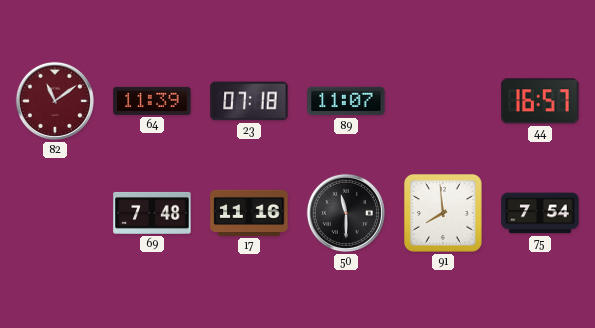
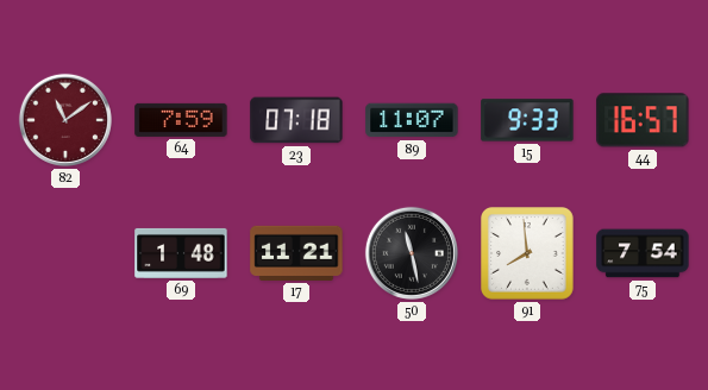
64: 11:39 -> 7:59 (181, 120)
15: none -> 9:33 (527, 120)
69: 7:48 -> 1:48 (181, 253)
17: 11:16 -> 11:21 (296, 253)
50: 11:30 -> 11:28 (412, 253)
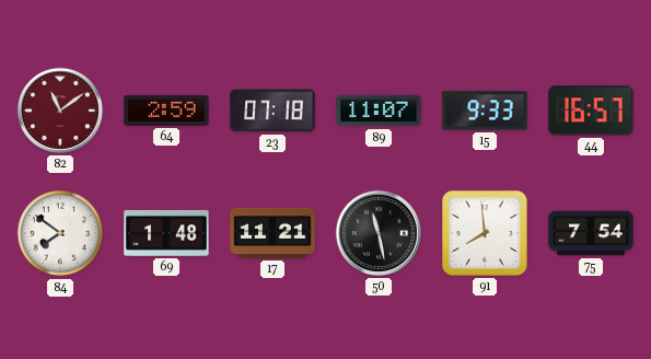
64: 7:59 -> 2:59 (166, 111)
84: none -> 7:51 (60, 233)
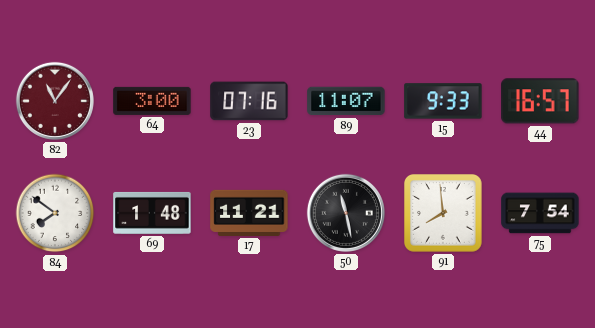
82: 11:09 -> 11:06 (55, 101)
64: 2:59 -> 3:00 (152, 101)
23: 07:18 -> 07:16 (249, 101)
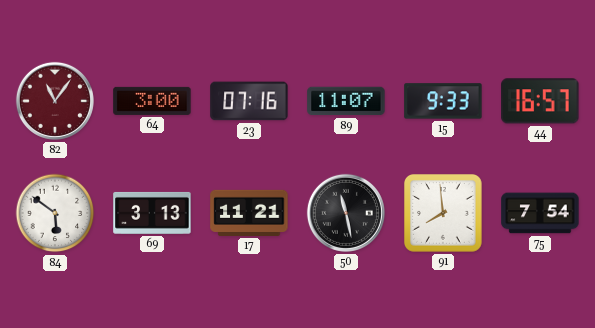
84: 7:51 -> 5:51 (55, 213)
69: 1:48 -> 3:13 (152, 213)
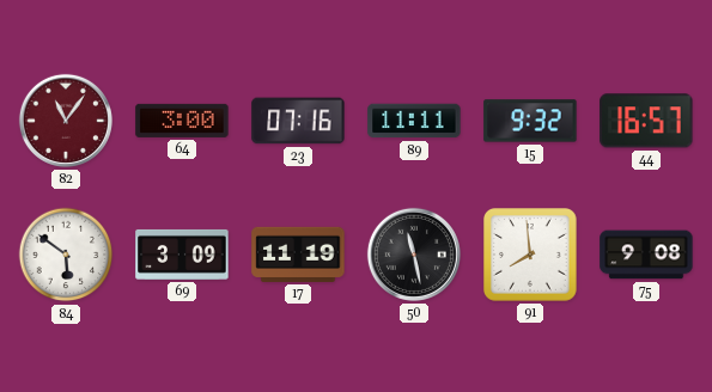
89: 11:07 -> 11:11 (414, 121)
15: 9:33 -> 9:32 (530, 121)
69: 3:13 -> 3:09 (182, 255)
17: 11:21 -> 11:19 (298, 255)
75: 7:54 -> 9:08 (646, 255)
